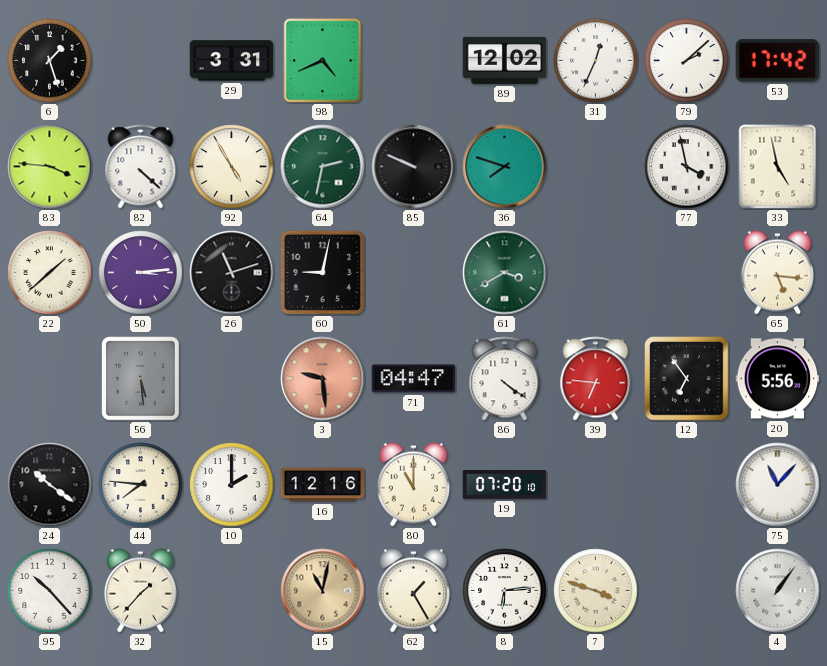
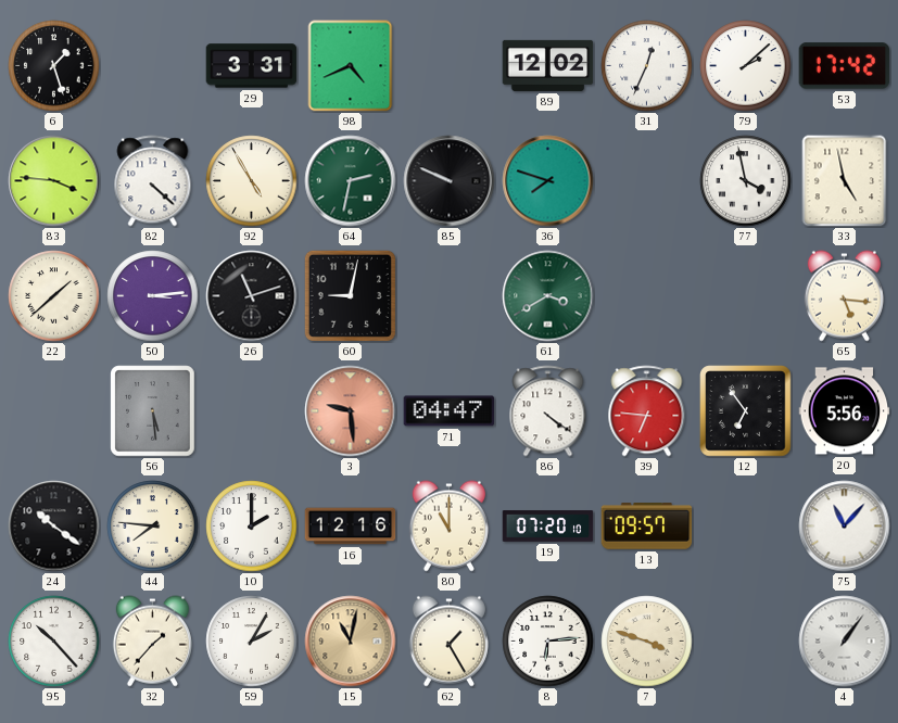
13: none -> 09:57 (647, 527)
59: none -> 2:05 (252, 642)
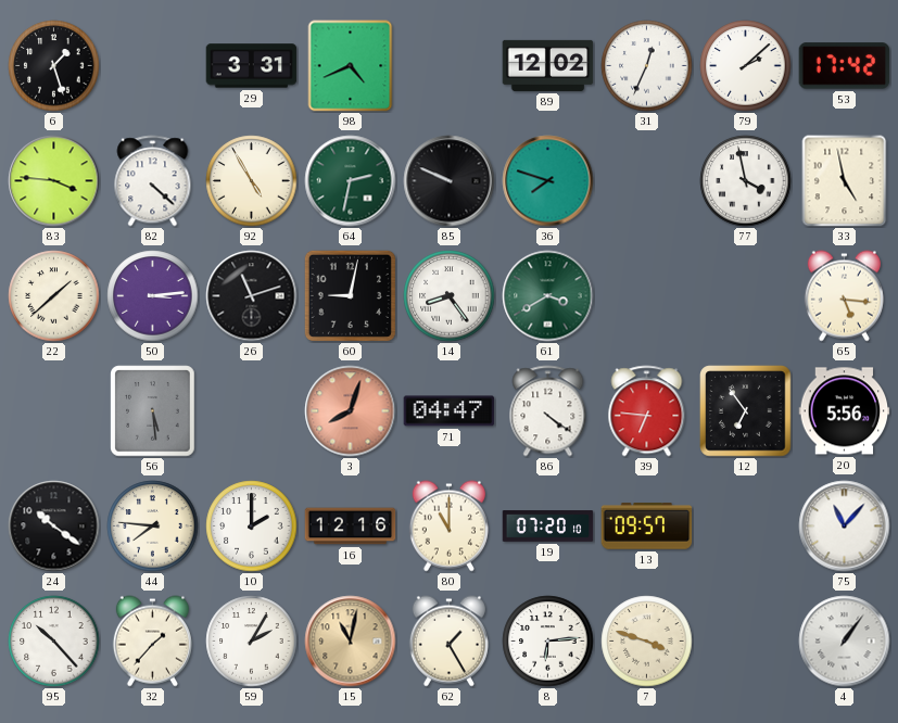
14: none -> 8:24 (450, 296)
3: 9:29 -> 8:03 (351, 411)
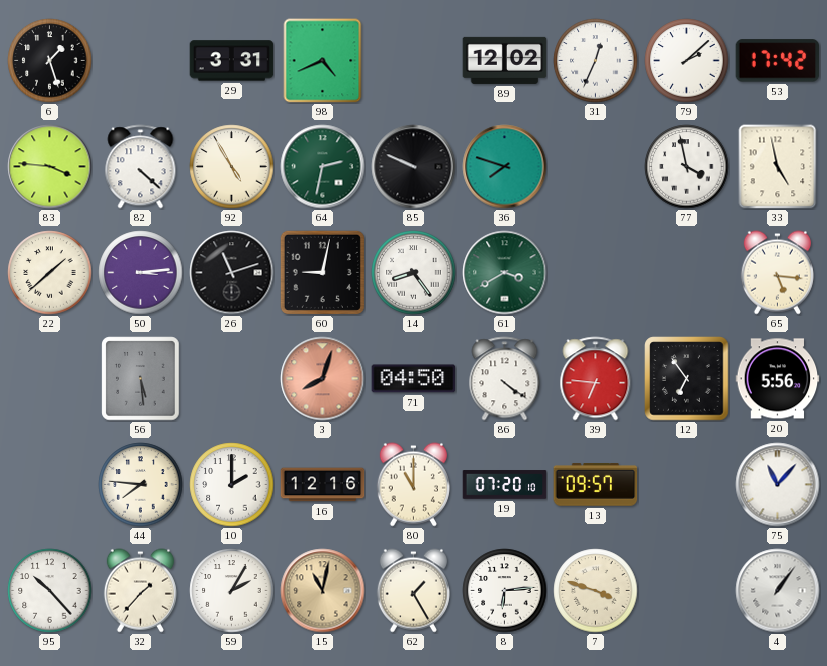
71: 04:47 -> 04:50 (414, 379)
24: 10:21 -> none (54, 527)
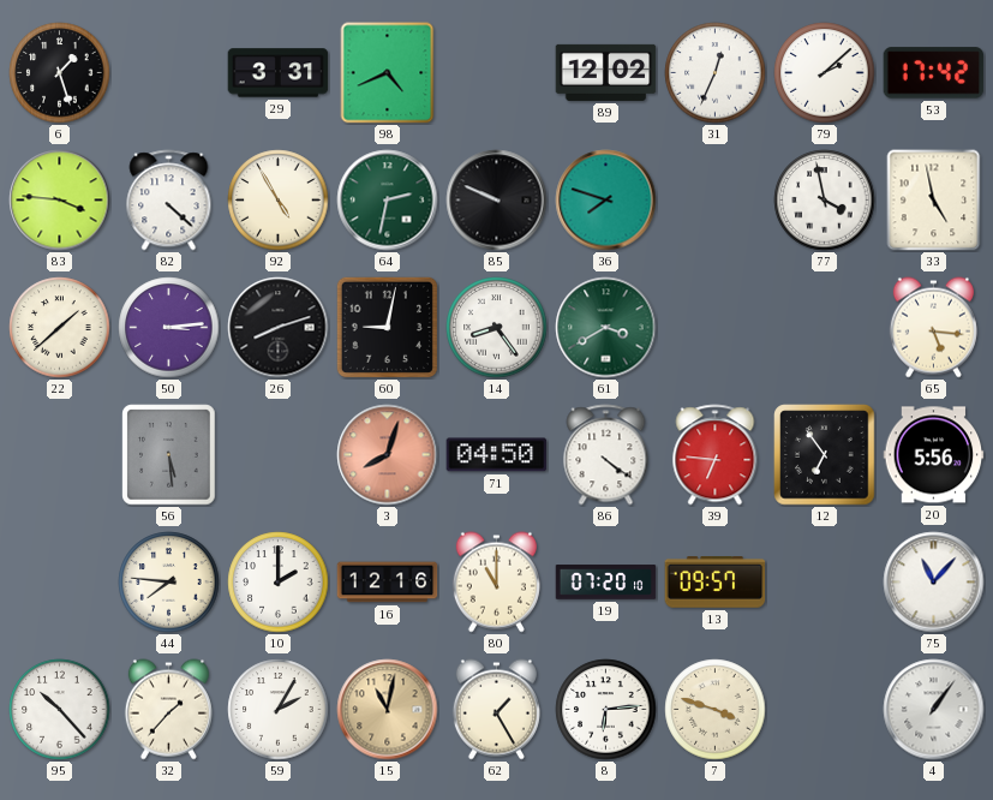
26: 11:12 -> 8:12 (279, 328)
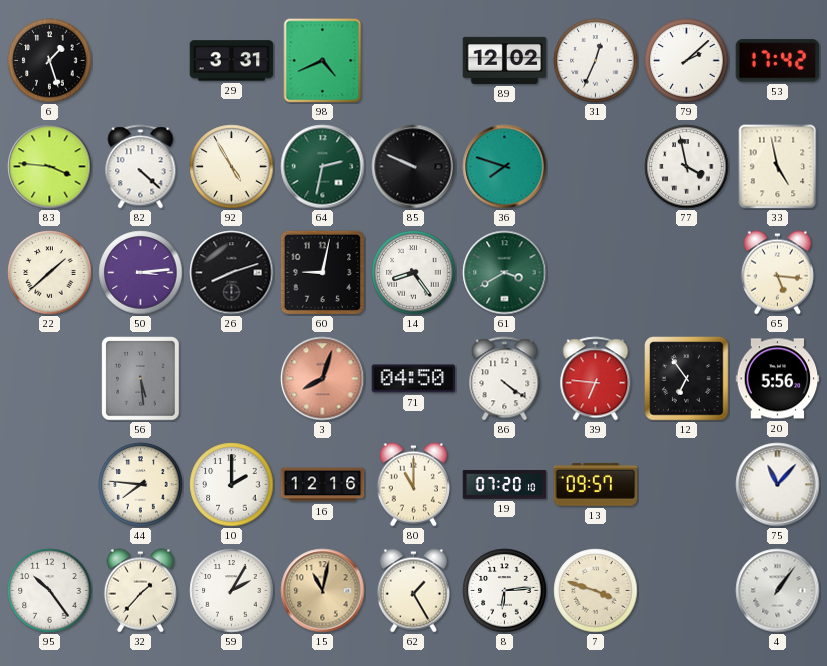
95: 10:23 -> 10:24 (50, 591)
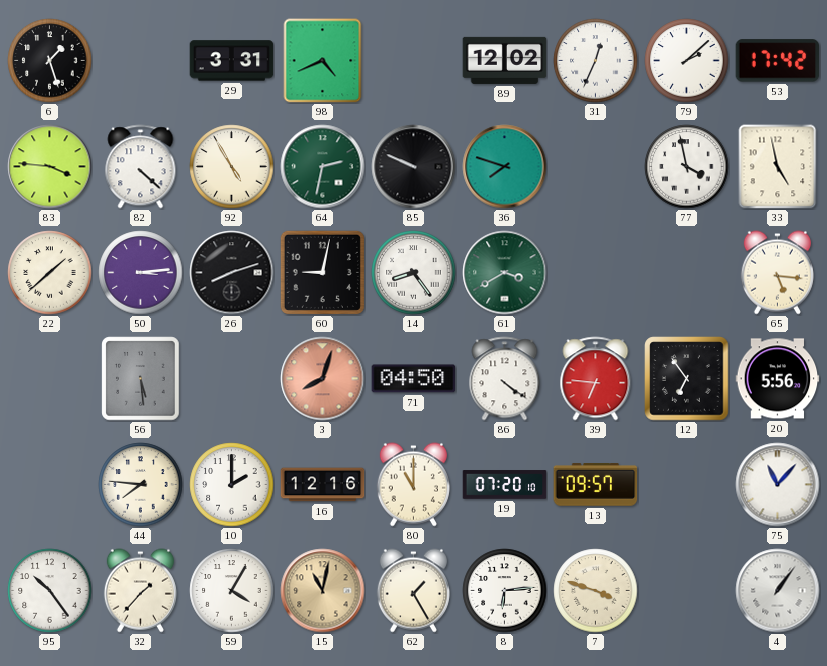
59: 2:05 -> 4:05 (232, 591)
